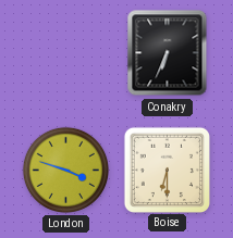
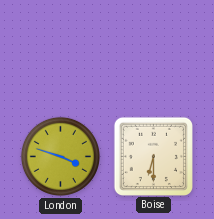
Conakry: 6:34 -> none (168, 53)
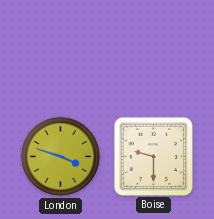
Boise: 6:30 -> 9:30 (153, 156)
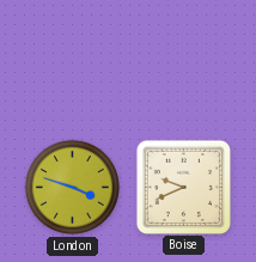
Boise: 9:30 -> 9:41 (183, 187)
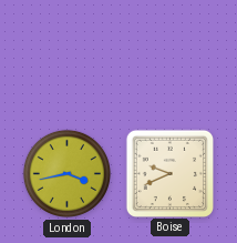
London: 3:48 -> 3:43 (66, 173)
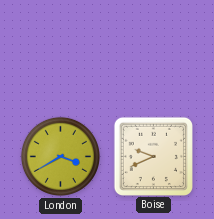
London: 3:43 -> 3:40 (60, 156)
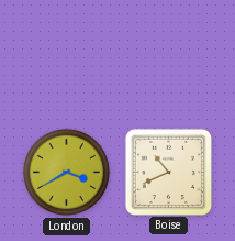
Boise: 9:41 -> 10:41 (168, 172)
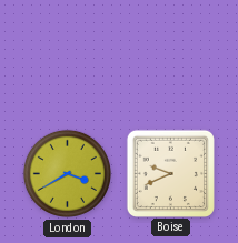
Boise: 10:41 -> 9:41 (170, 173)
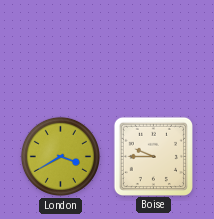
Boise: 9:41 -> 9:45 (153, 156)
